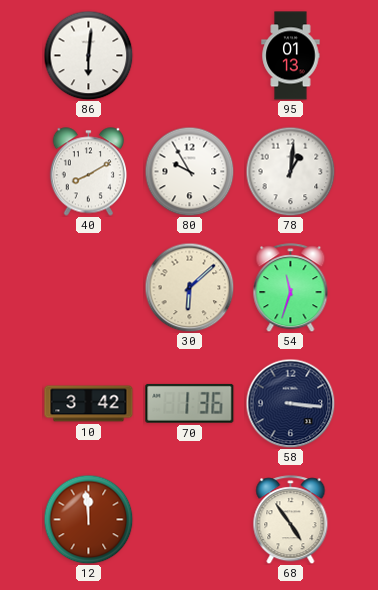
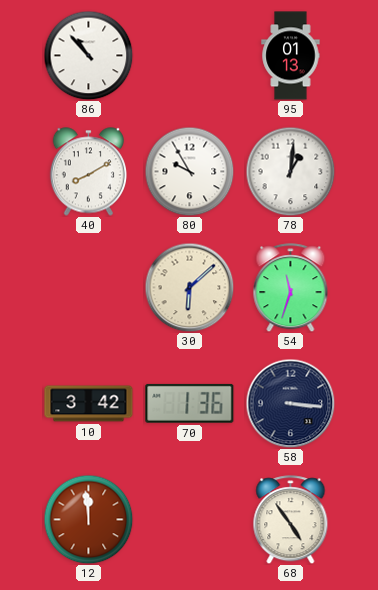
86: 6:01 -> 10:53 (88, 55)
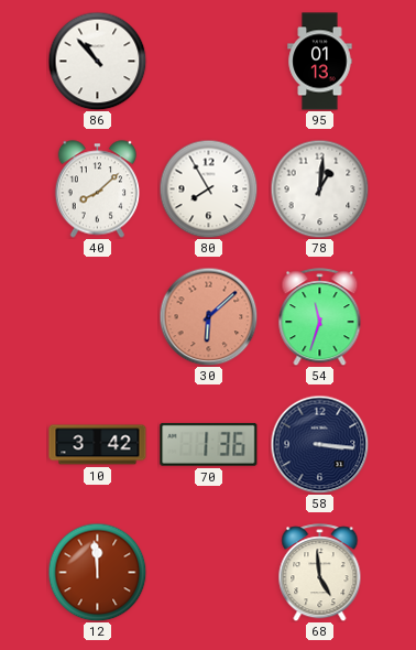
40: 8:10 -> 8:08 (97, 189)
80: 9:55 -> 7:55 (208, 188)
30 dial: cream -> salmon (208, 316)
68: 4:54 -> 4:59 (320, 573)
